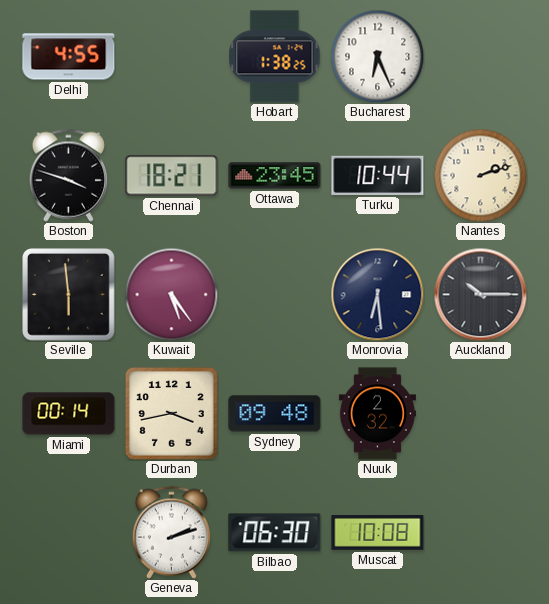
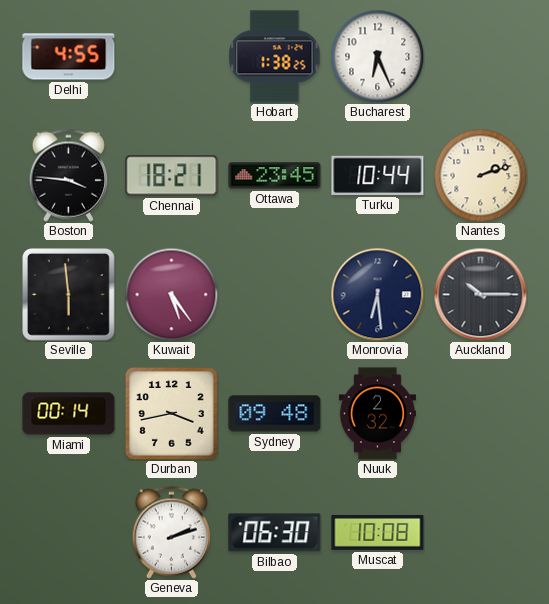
Boston: 3:48 -> 3:46 (68, 175)
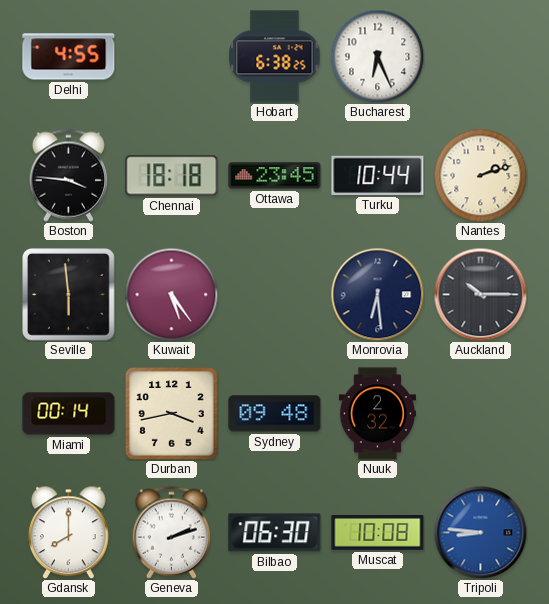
Hobart: 1:38 -> 6:38 (275, 57)
Chennai: 18:21 -> 18:18 (172, 176)
Gdansk: none -> 8:00 (69, 532)
Tripoli: none -> 8:46 (480, 532)
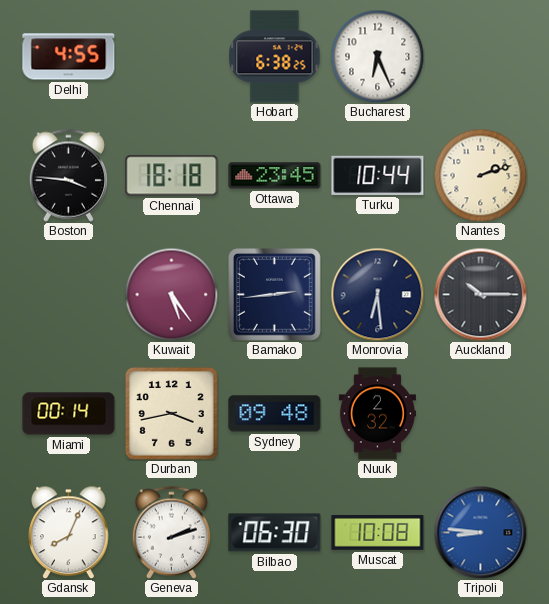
Seville: 5:59 -> none (69, 295)
Bamako: none -> 2:44 (275, 295)
Gdansk: 8:00 -> 8:04 (69, 532)
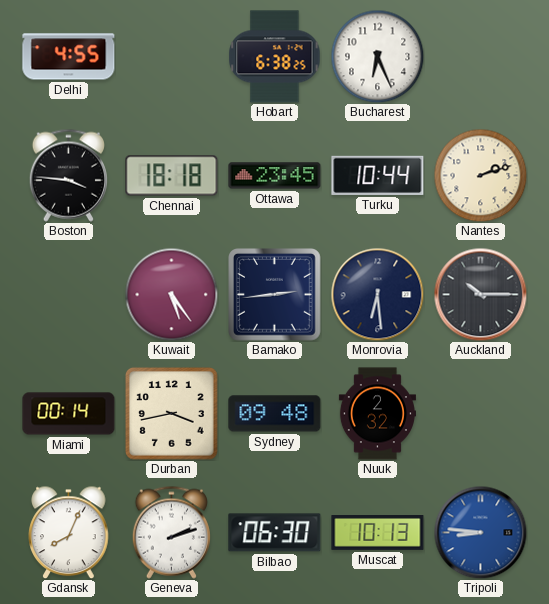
Muscat: 10:08 -> 10:13 (378, 533)
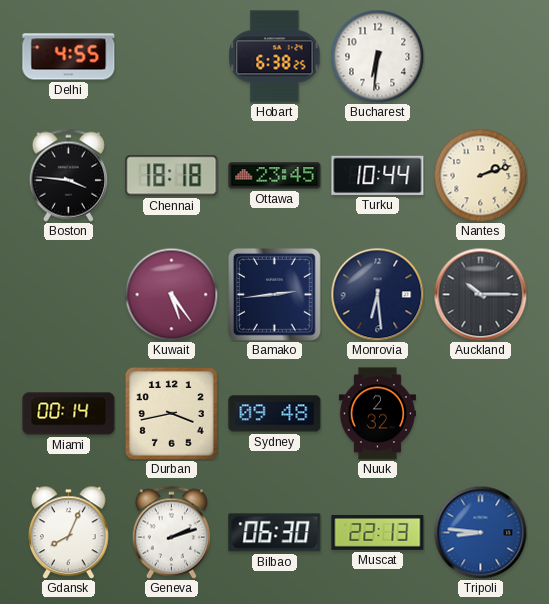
Bucharest: 6:26 -> 6:31 (377, 56)
Muscat: 10:13 -> 22:13 (378, 533)
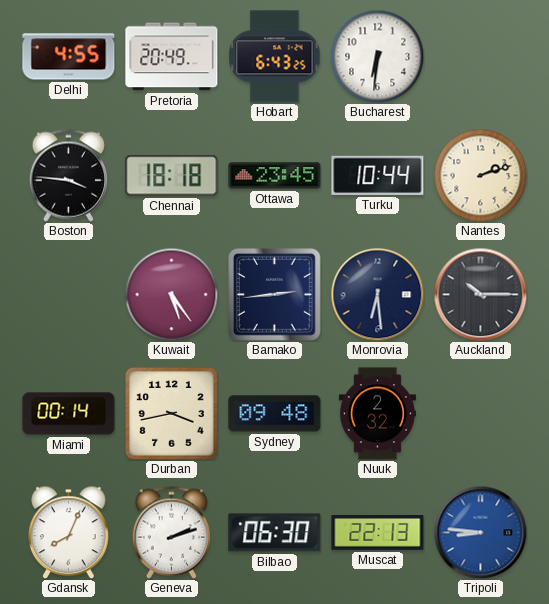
Pretoria: none -> 20:49 (172, 57)
Hobart: 6:38 -> 6:43 (275, 57)
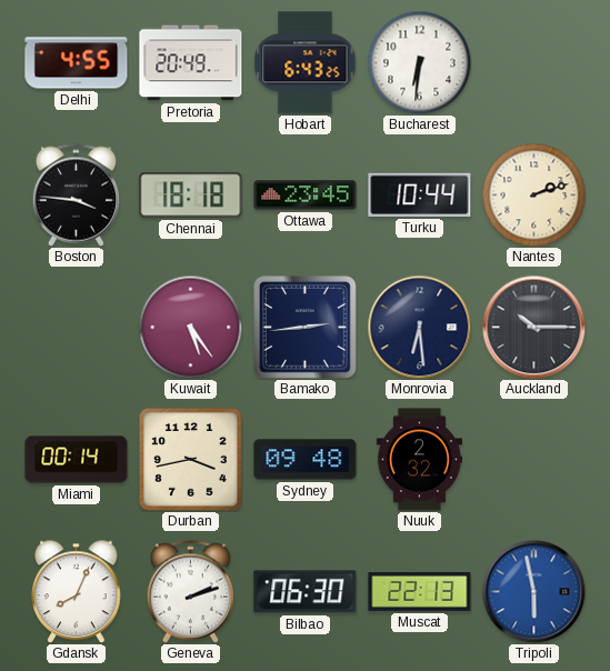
Tripoli: 8:46 -> 5:58 (533, 591)
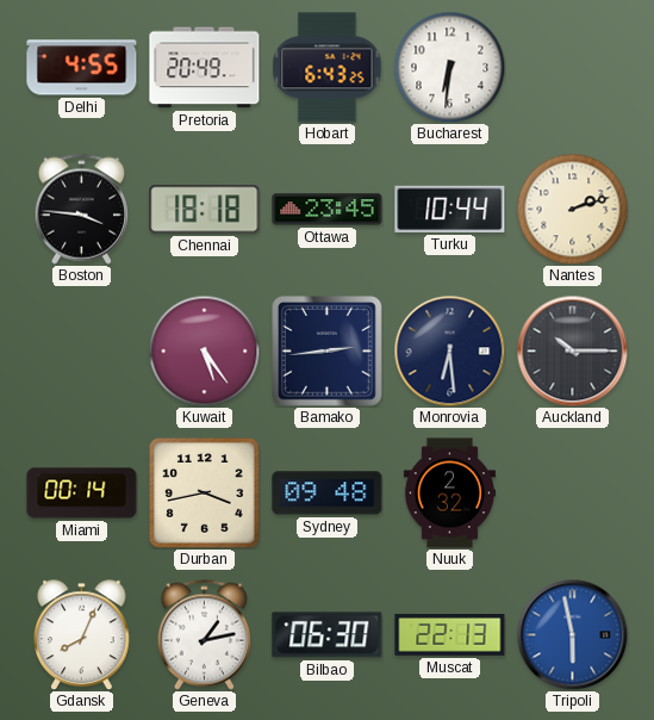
Geneva: 2:12 -> 1:13 (204, 634)
